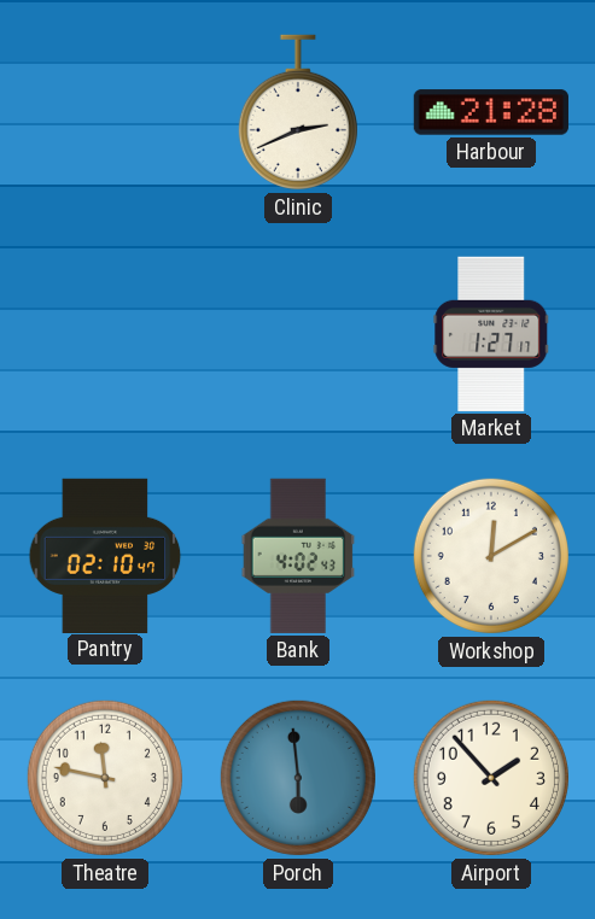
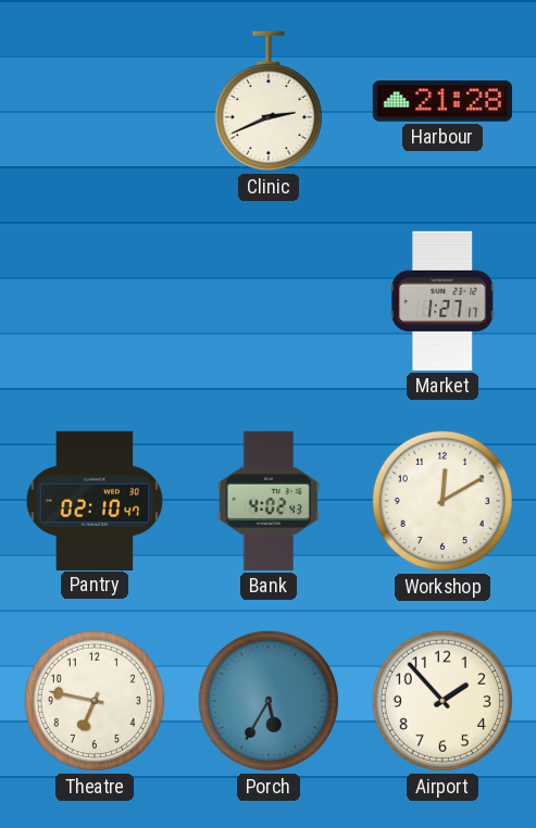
Theatre: 11:47 -> 6:47 (95, 701)
Porch: 5:59 -> 5:35 (269, 701)
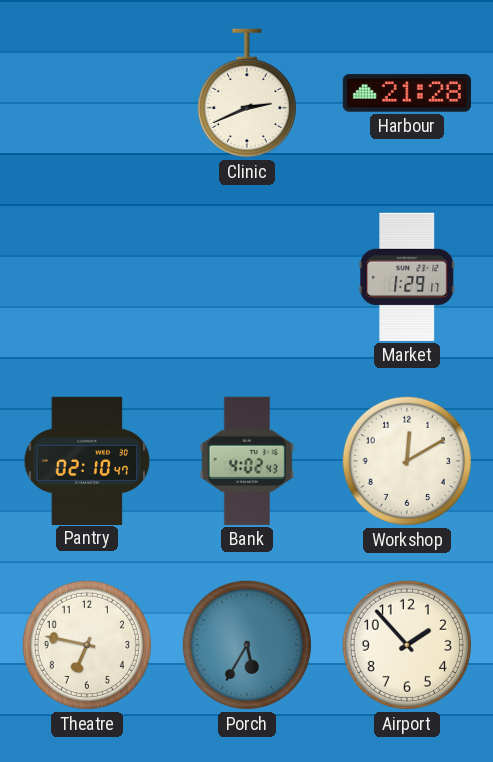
Market: 1:27 -> 1:29 (407, 277)
